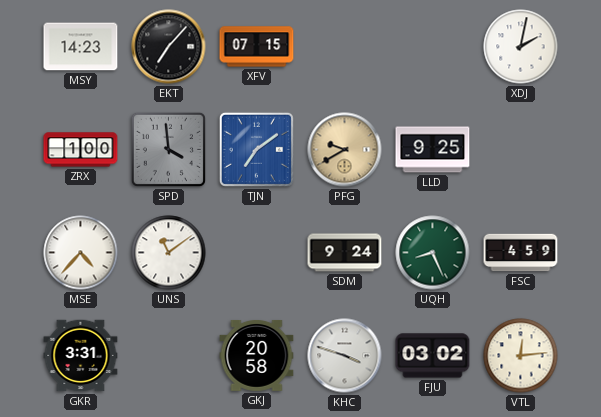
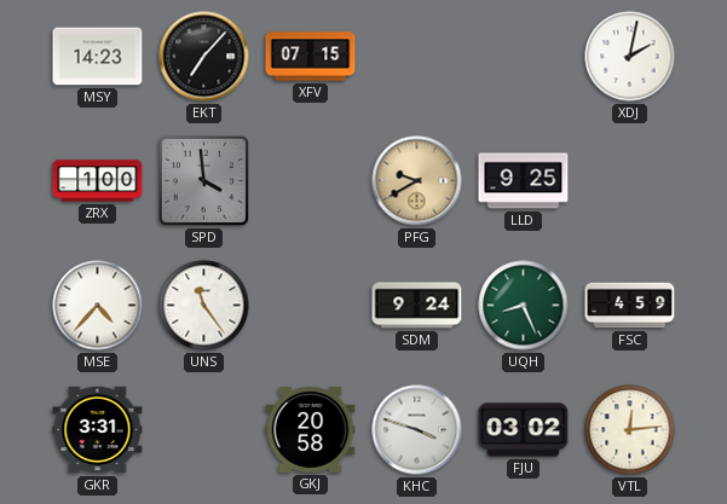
TJN: 7:09 -> none (256, 149)
UNS: 11:09 -> 11:24 (204, 306)
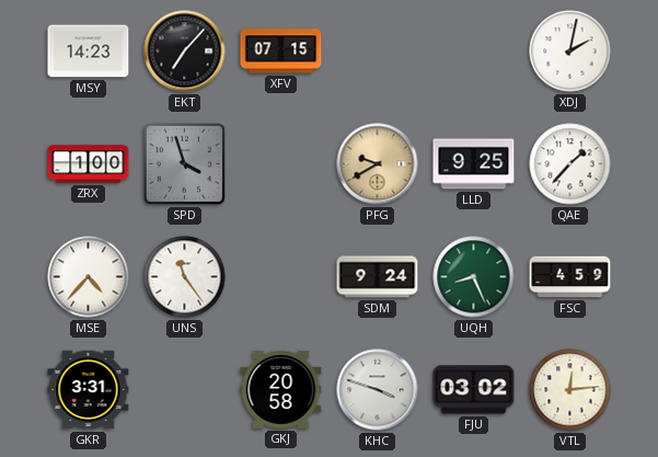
SPD: 3:59 -> 3:57 (184, 163)
QAE: none -> 1:37 (570, 164)
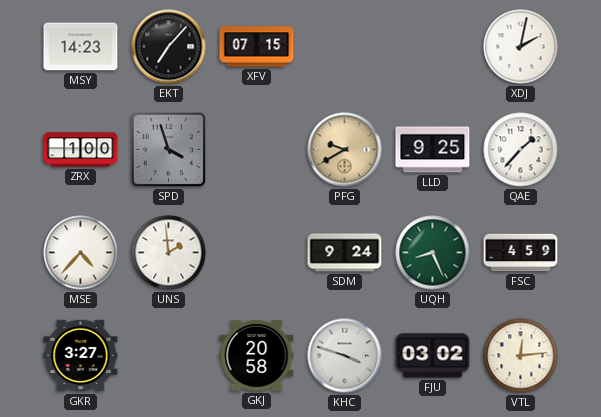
UNS: 11:24 -> 1:59 (169, 253)
GKR: 3:31 -> 3:27 (81, 356)
